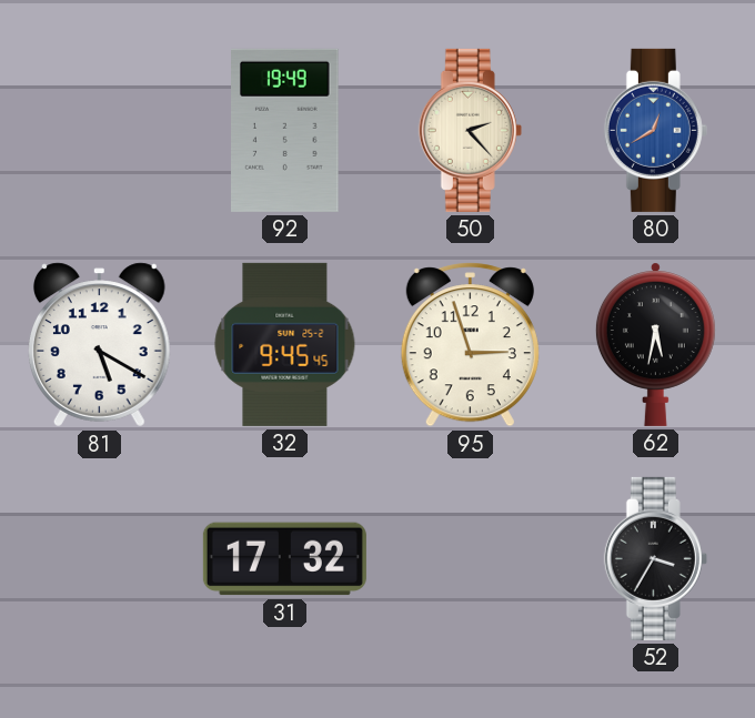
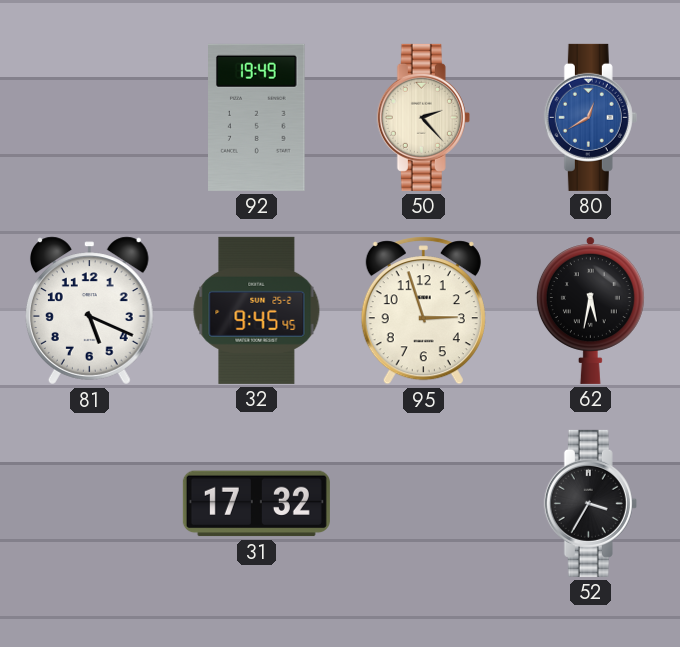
81: 5:20 -> 5:19 (89, 311)
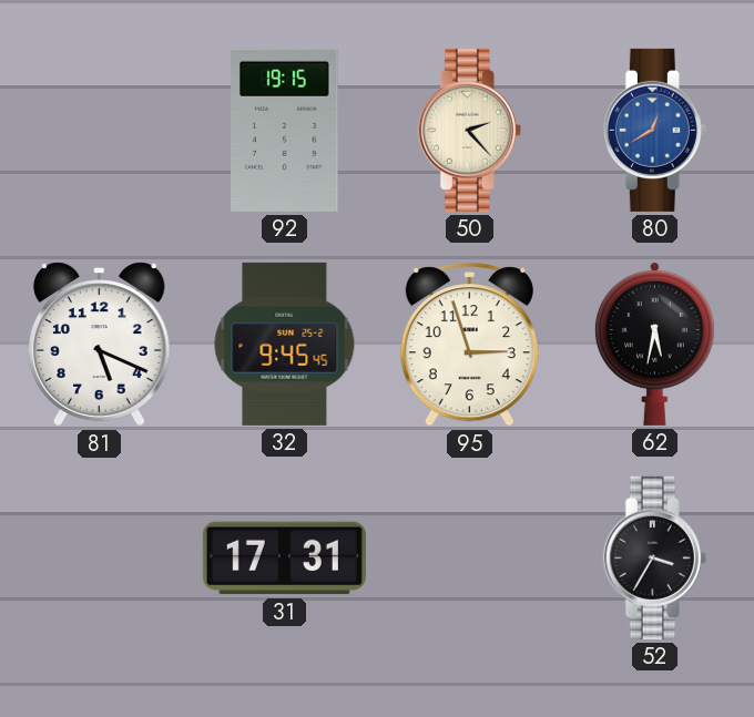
92: 19:49 -> 19:15 (285, 130)
31: 17:32 -> 17:31 (284, 559)
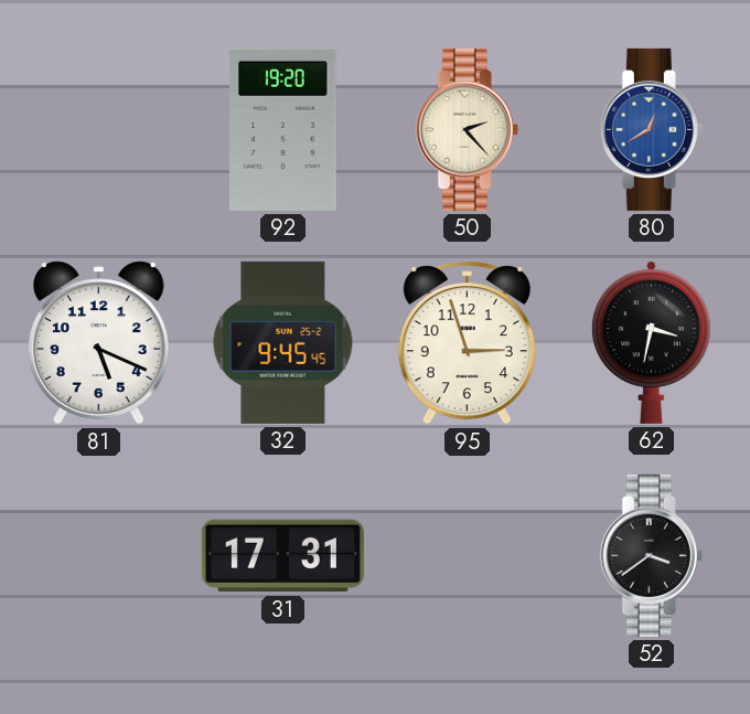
92: 19:15 -> 19:20 (283, 129)
62: 5:32 -> 3:32 (651, 342)
52: 3:35 -> 3:39 (651, 555)
